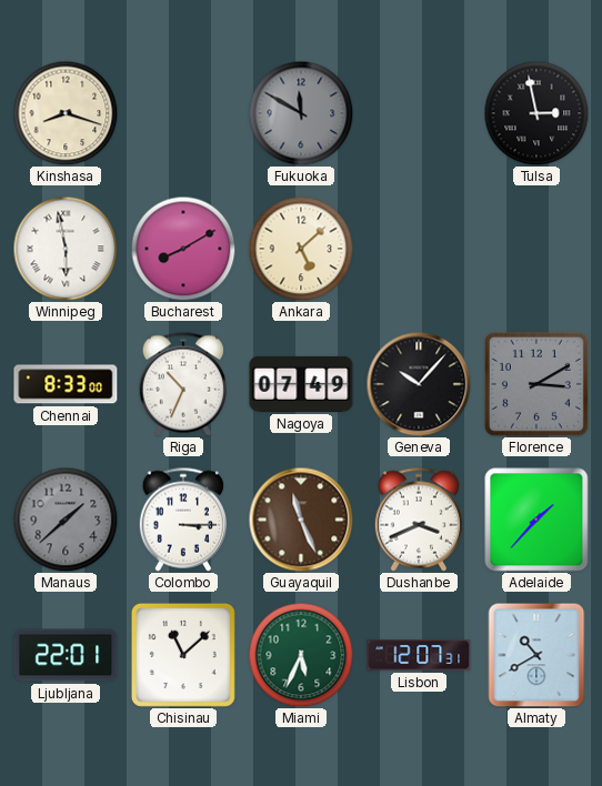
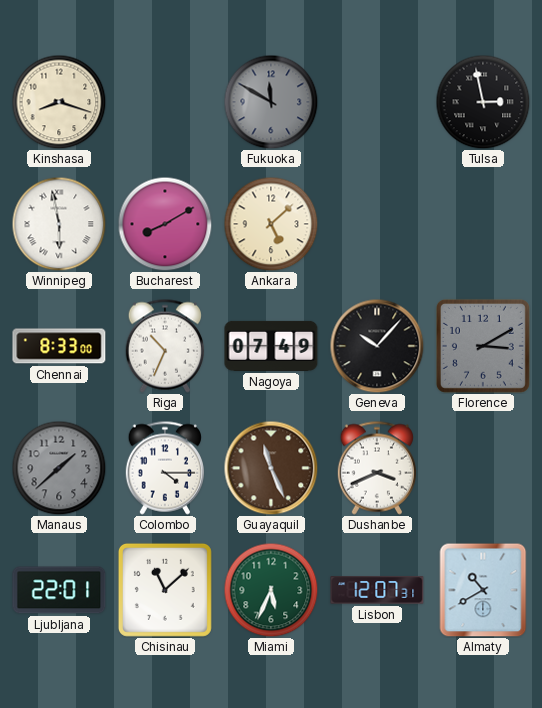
Colombo: 3:15 -> 4:15 (164, 468)
Adelaide: 1:37 -> none (536, 520)
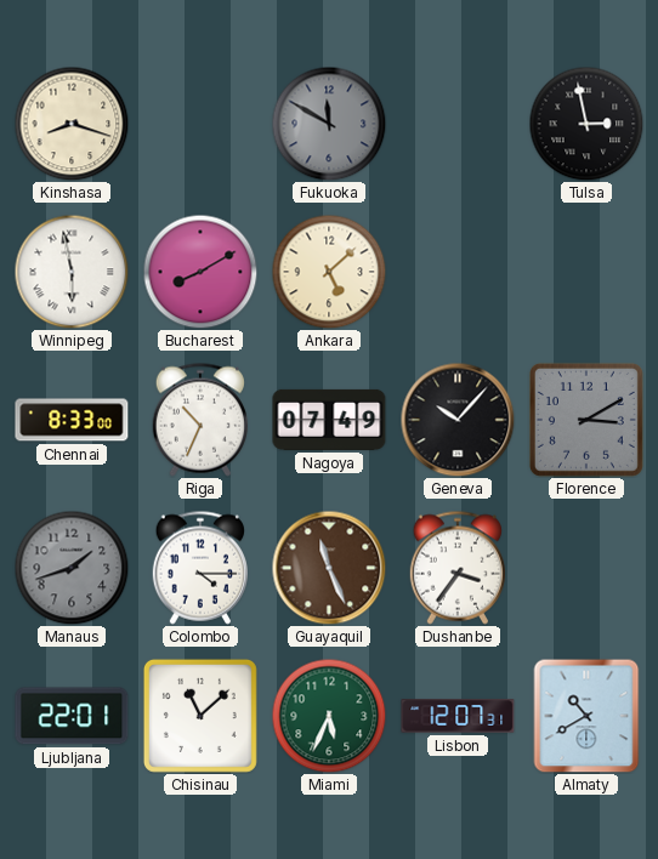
Manaus: 1:38 -> 1:42 (72, 568)
Dushanbe: 3:41 -> 3:36 (456, 568)
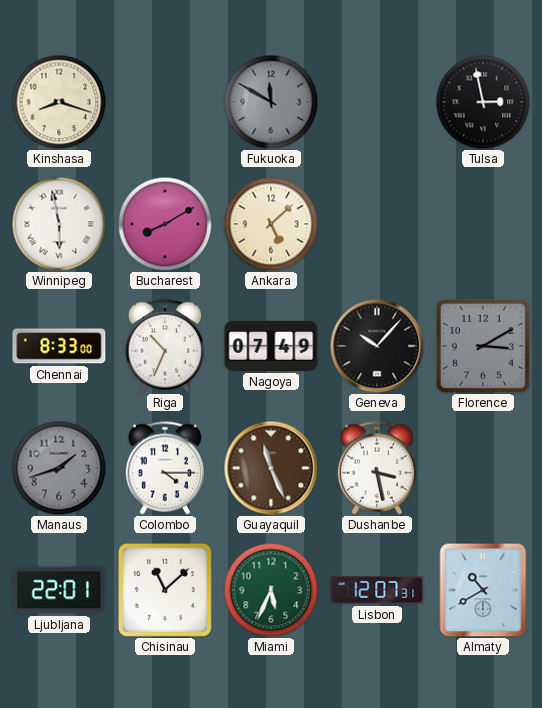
Dushanbe: 3:36 -> 3:28 (376, 468)
